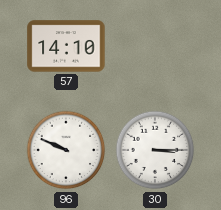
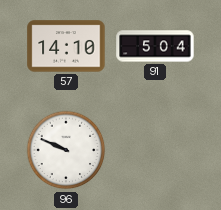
91: none -> 5:04 (155, 46)
30: 3:15 -> none (155, 150)
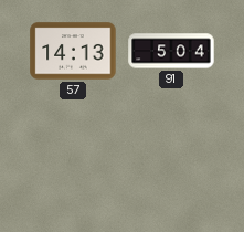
57: 14:10 -> 14:13 (73, 51)
96: 9:49 -> none (66, 150)
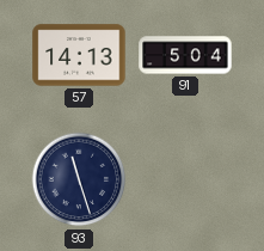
93: none -> 11:27 (79, 179)
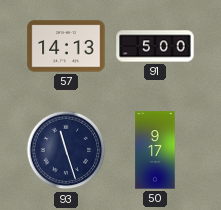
91: 5:04 -> 5:00 (155, 46)
50: none -> 9:17 (155, 150)
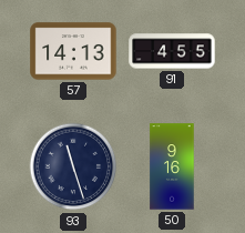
91: 5:00 -> 4:55 (172, 51)
50: 9:17 -> 9:16 (172, 166)
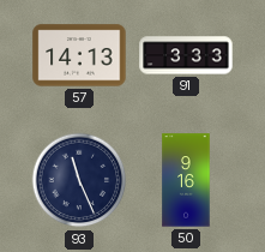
91: 4:55 -> 3:33 (186, 55)
93: 11:27 -> 11:26 (79, 180)
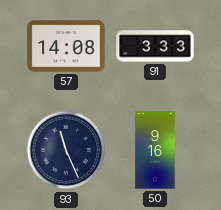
57: 14:13 -> 14:08 (66, 46)
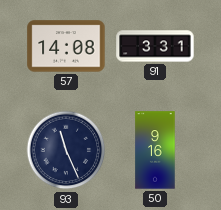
91: 3:33 -> 3:31 (155, 46)
